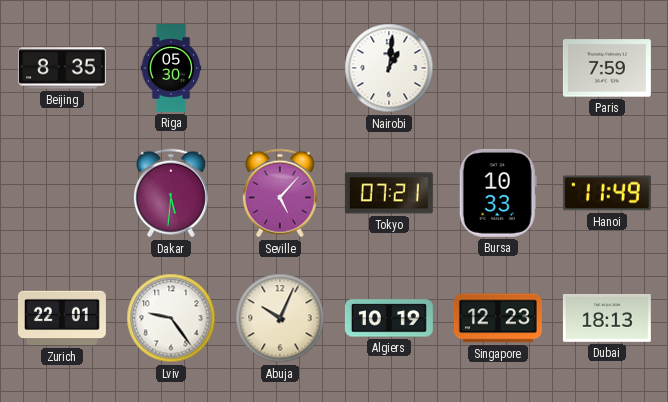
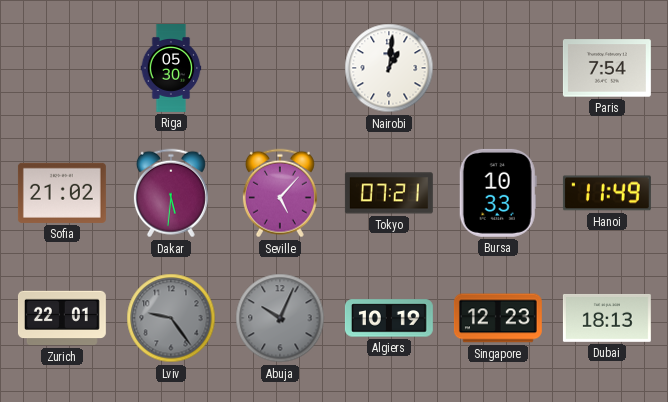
Beijing: 8:35 -> none (62, 68)
Paris: 7:59 -> 7:54 (607, 68)
Sofia: none -> 21:02 (62, 193)
Lviv dial: white -> grey (171, 318)
Abuja dial: cream -> grey (280, 318)
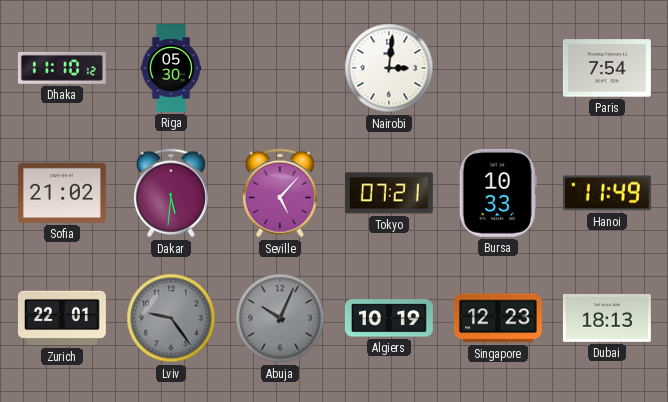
Dhaka: none -> 11:10 (62, 68)
Nairobi: 1:01 -> 3:01 (389, 68)
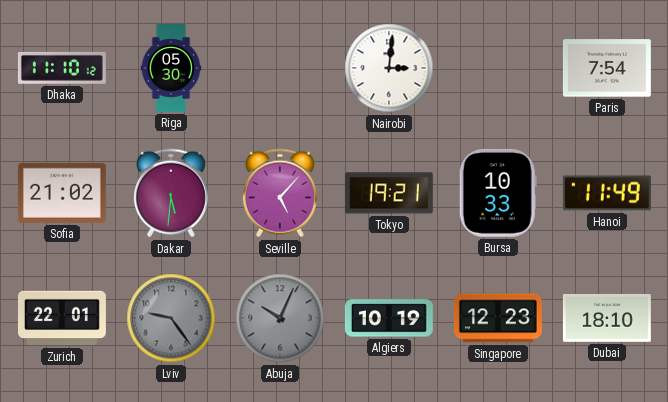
Tokyo: 07:21 -> 19:21 (389, 193)
Dubai: 18:13 -> 18:10 (607, 318)
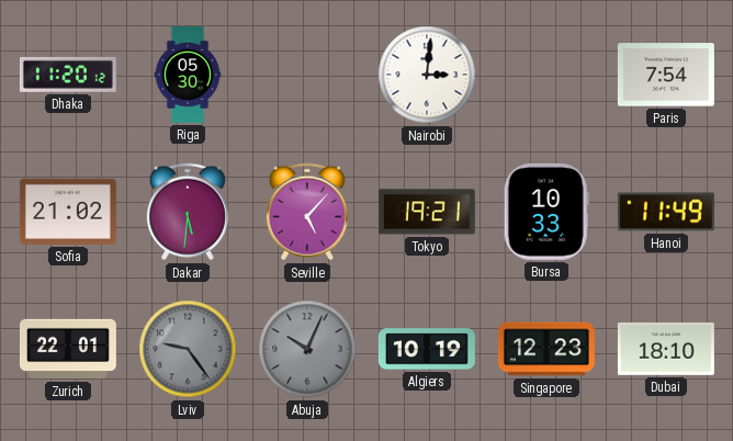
Dhaka: 11:10 -> 11:20 (68, 75)
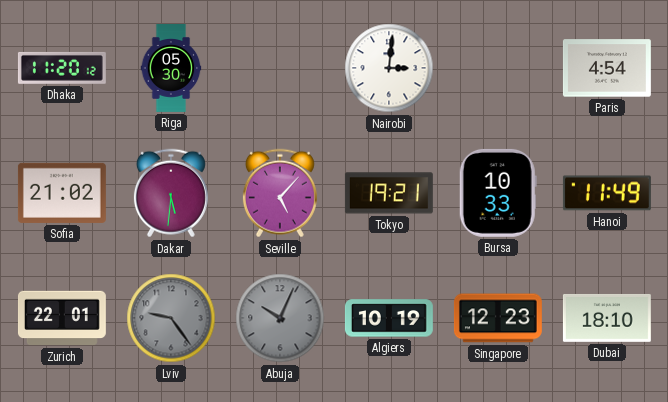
Paris: 7:54 -> 4:54 (607, 68)
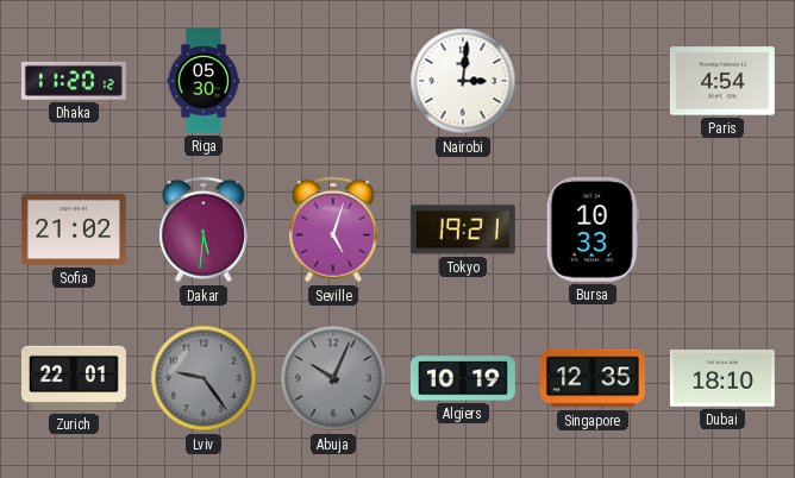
Seville: 5:07 -> 5:03 (333, 229)
Hanoi: 11:49 -> none (607, 193)
Singapore: 12:23 -> 12:35 (593, 378)
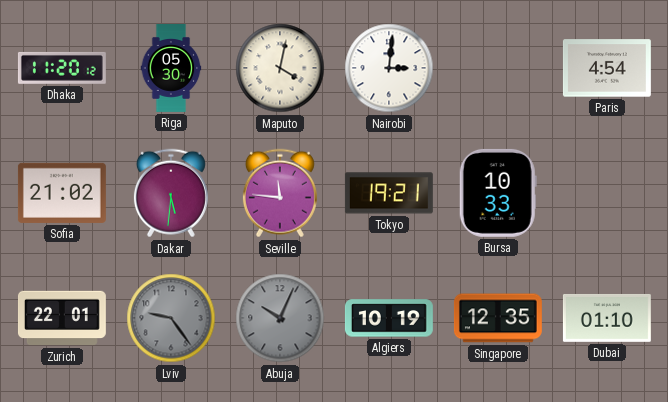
Maputo: none -> 4:02 (280, 68)
Seville: 5:03 -> 11:46 (280, 193)
Dubai: 18:10 -> 01:10 (607, 318)
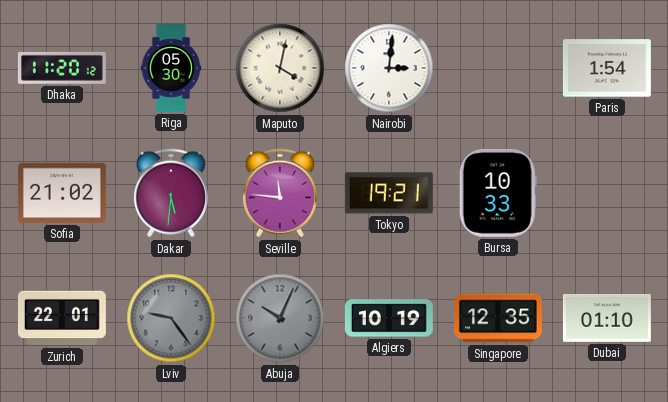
Paris: 4:54 -> 1:54 (607, 68)
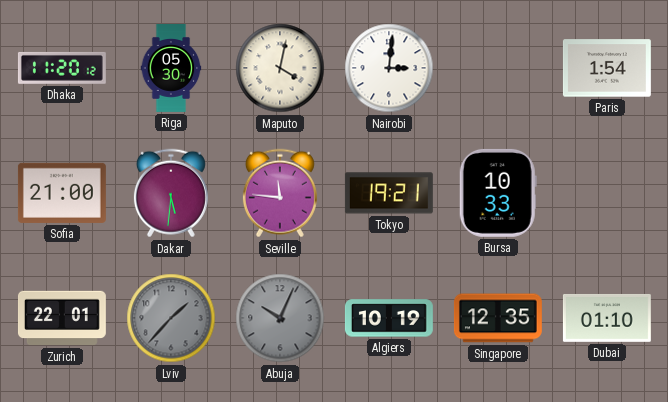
Sofia: 21:02 -> 21:00 (62, 193)
Lviv: 9:24 -> 1:37 (171, 318)
